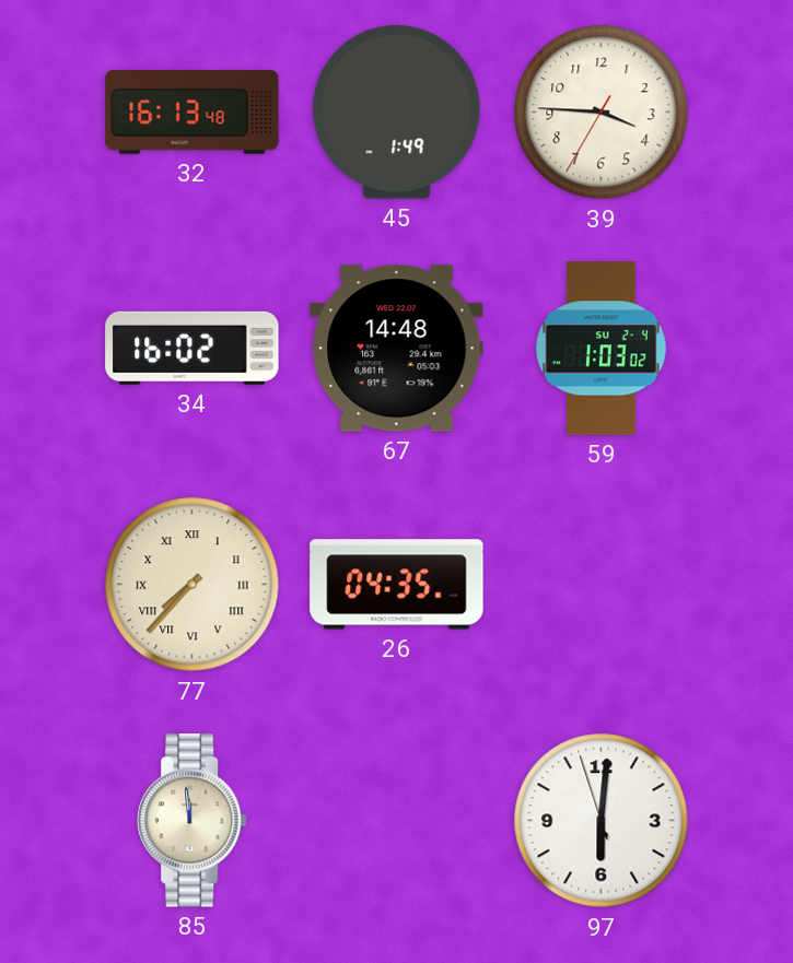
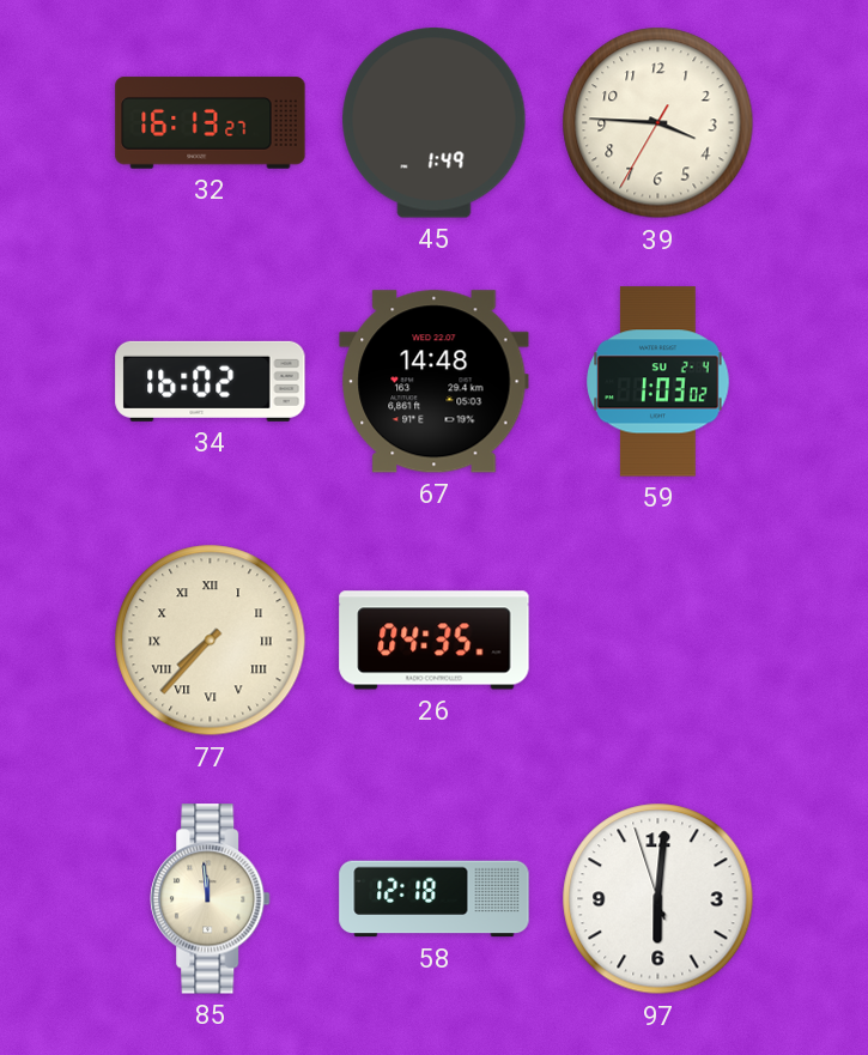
32: 16:13:48 -> 16:13:27 (211, 123)
58: none -> 12:18 (435, 899)
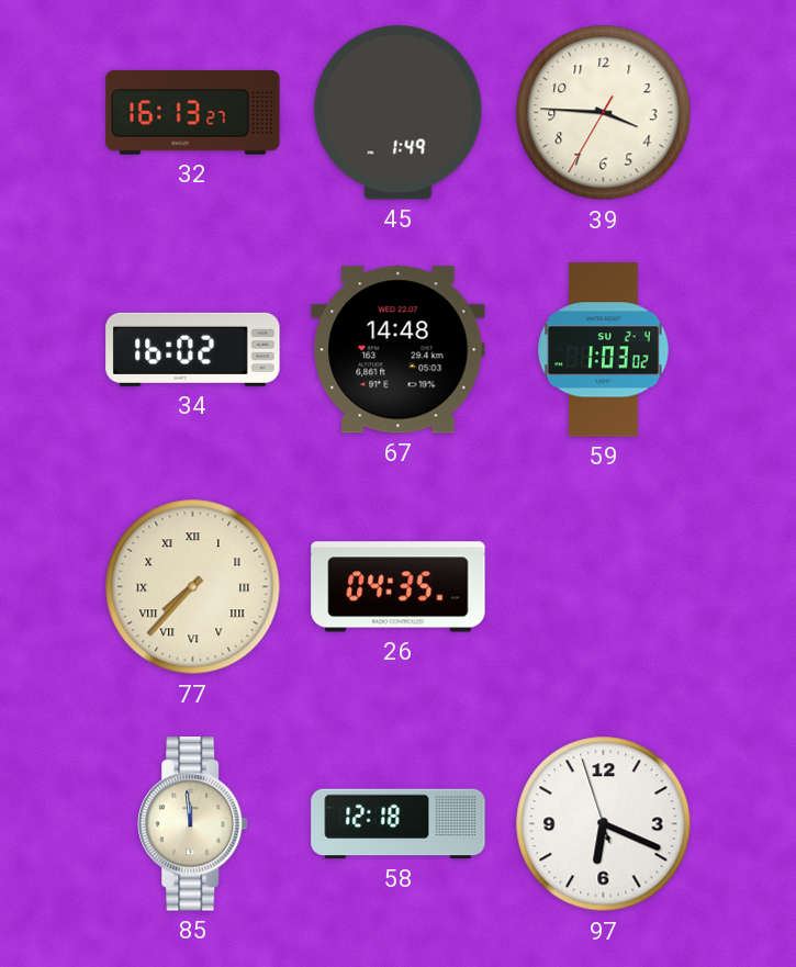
97: 6:00 -> 6:18 (604, 824)
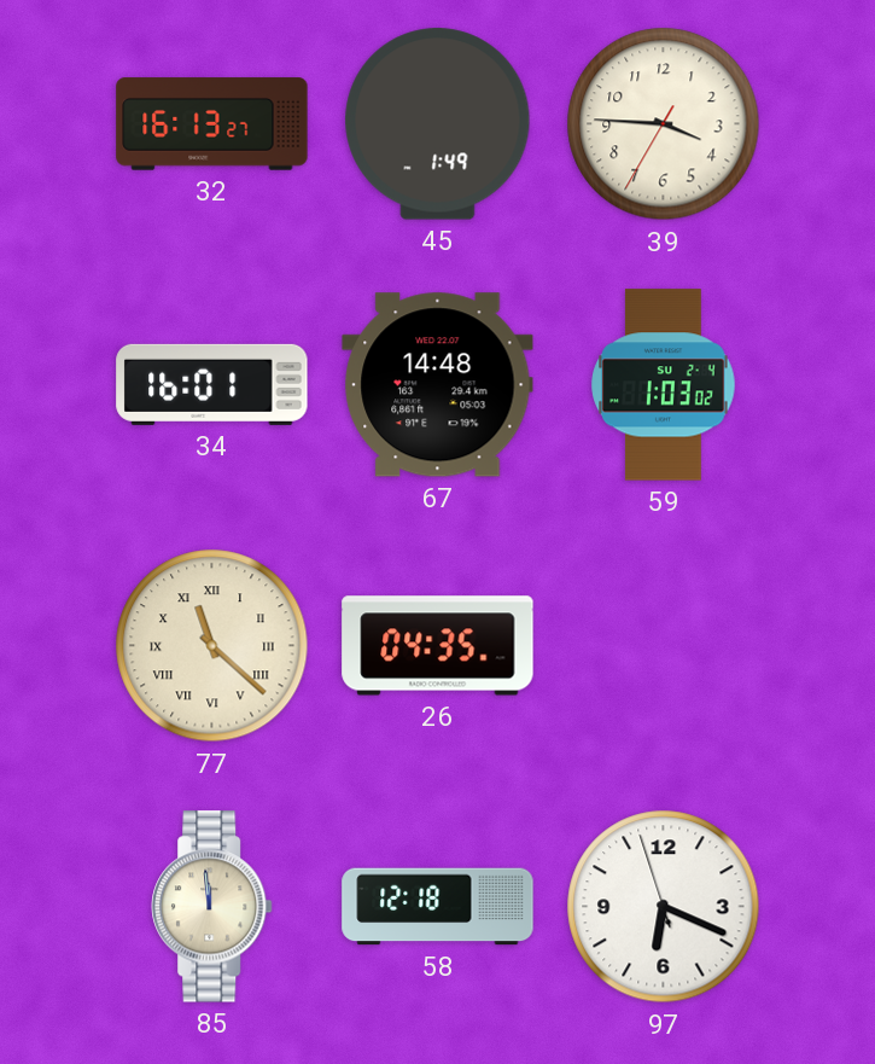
34: 16:02 -> 16:01 (212, 384)
77: 7:37 -> 11:22 (212, 646)
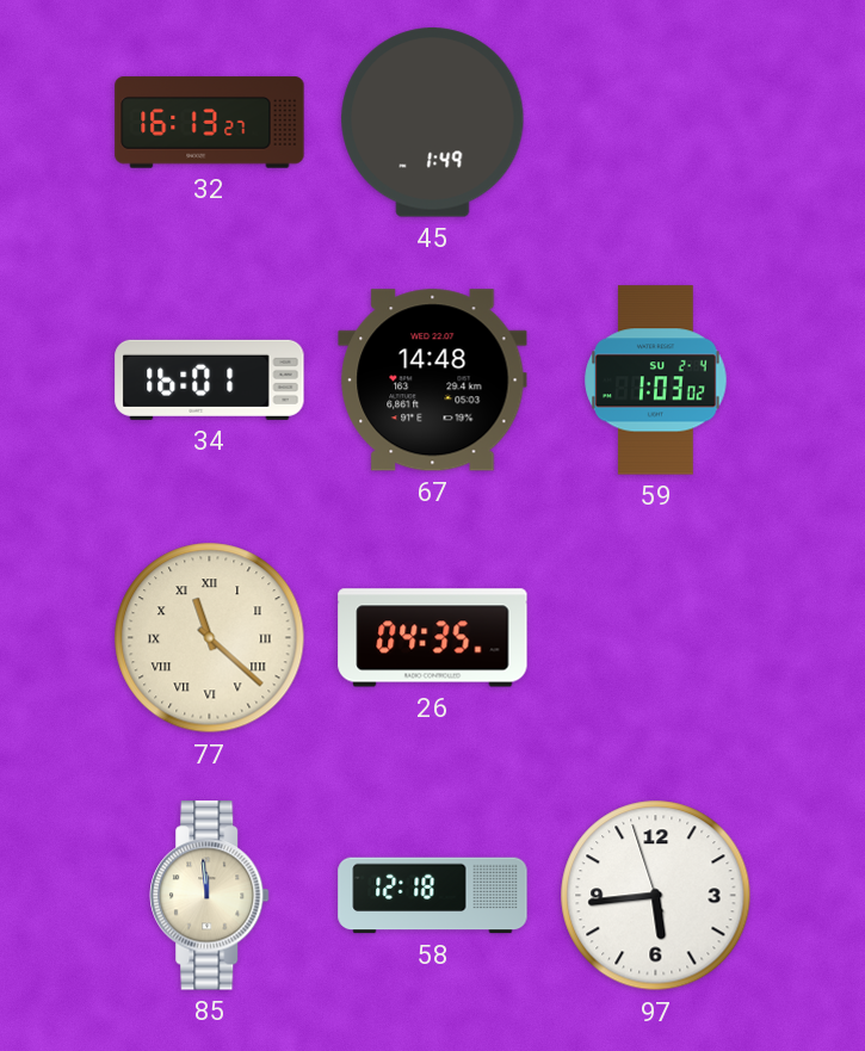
39: 3:45 -> none (664, 124)
97: 6:18 -> 5:43 (656, 896)
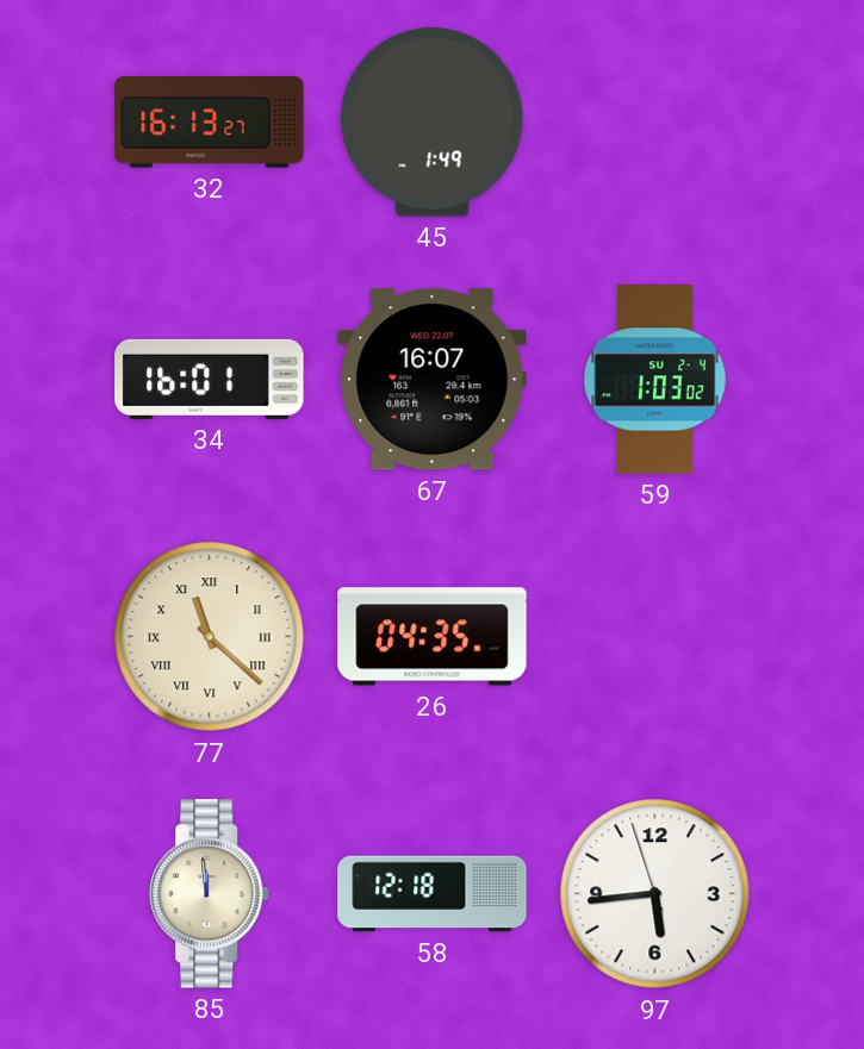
67: 14:48 -> 16:07 (433, 380)
